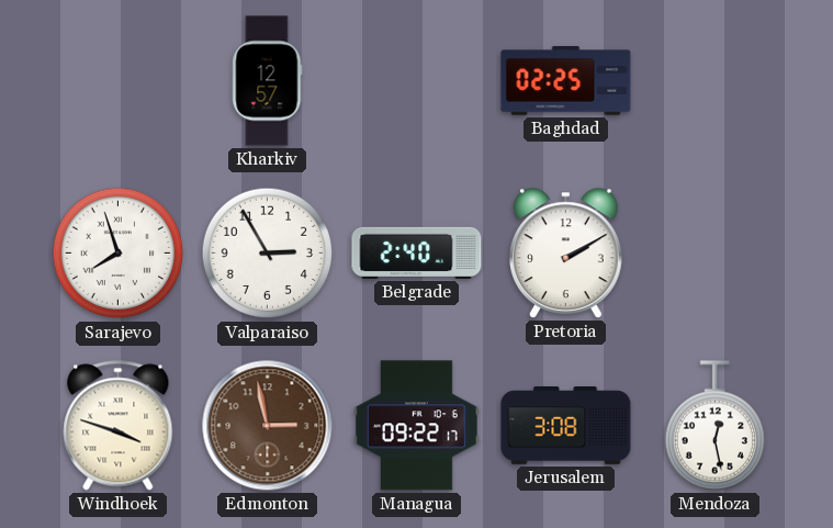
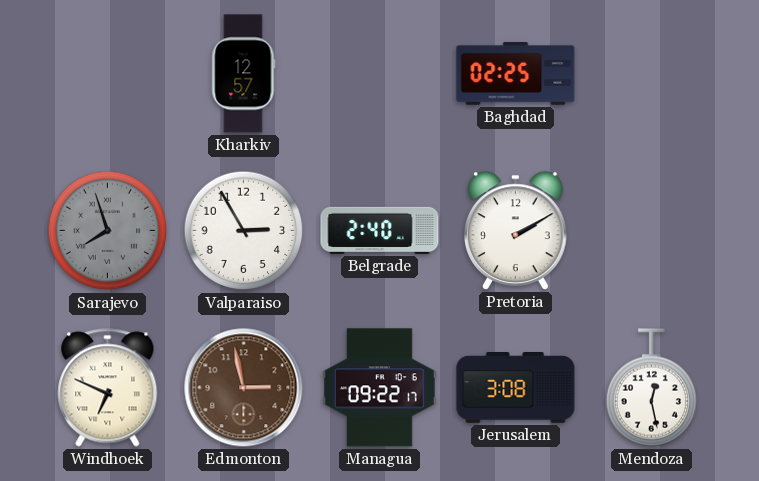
Sarajevo dial: white -> grey (108, 231)
Windhoek: 3:48 -> 6:49 (108, 388)
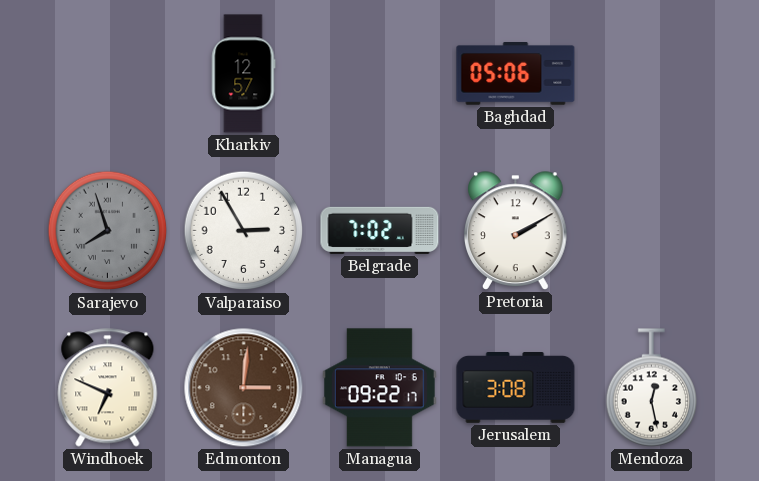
Baghdad: 02:25 -> 05:06 (516, 74)
Belgrade: 2:40 -> 7:02 (380, 230)
Edmonton: 2:58 -> 3:01 (244, 388)
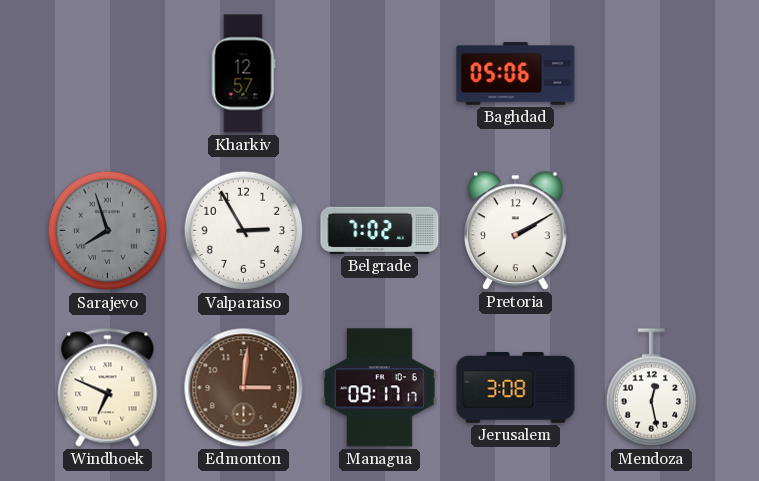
Managua: 09:22 -> 09:17 (379, 388)
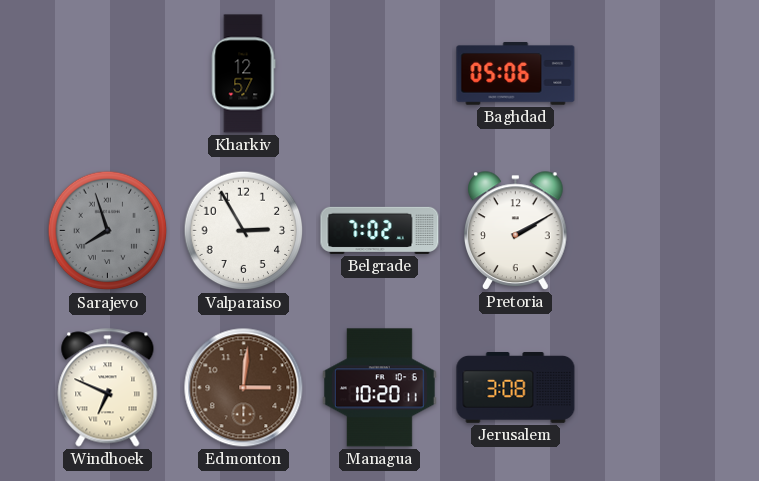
Managua: 09:17 -> 10:20 (379, 388)
Mendoza: 12:28 -> none (651, 388)
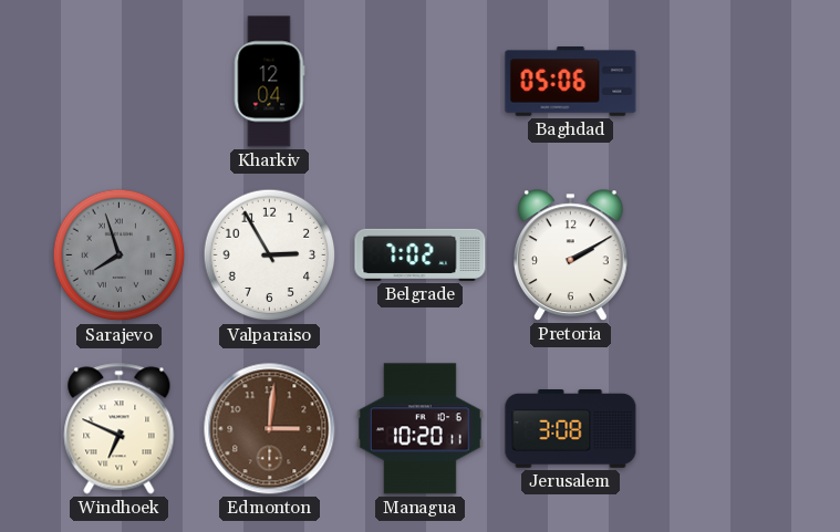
Kharkiv: 12:57 -> 12:04 (269, 82)
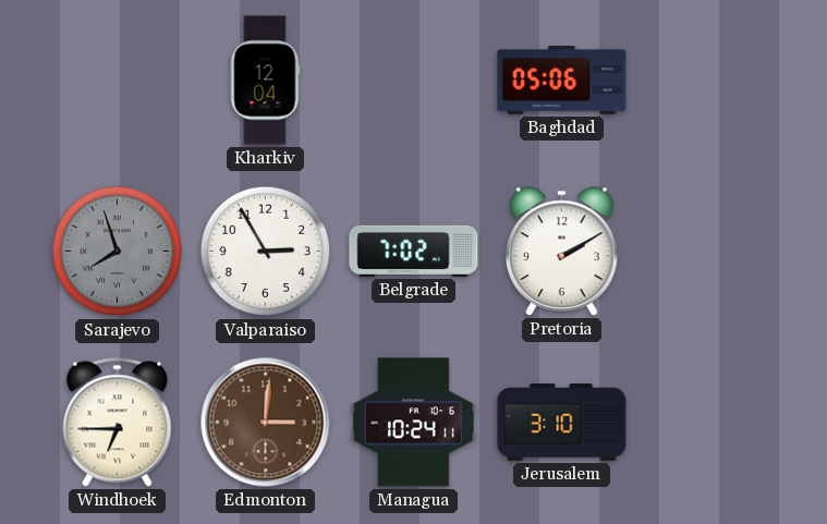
Windhoek: 6:49 -> 6:45 (118, 423)
Managua: 10:20 -> 10:24 (413, 423)
Jerusalem: 3:08 -> 3:10 (562, 423)
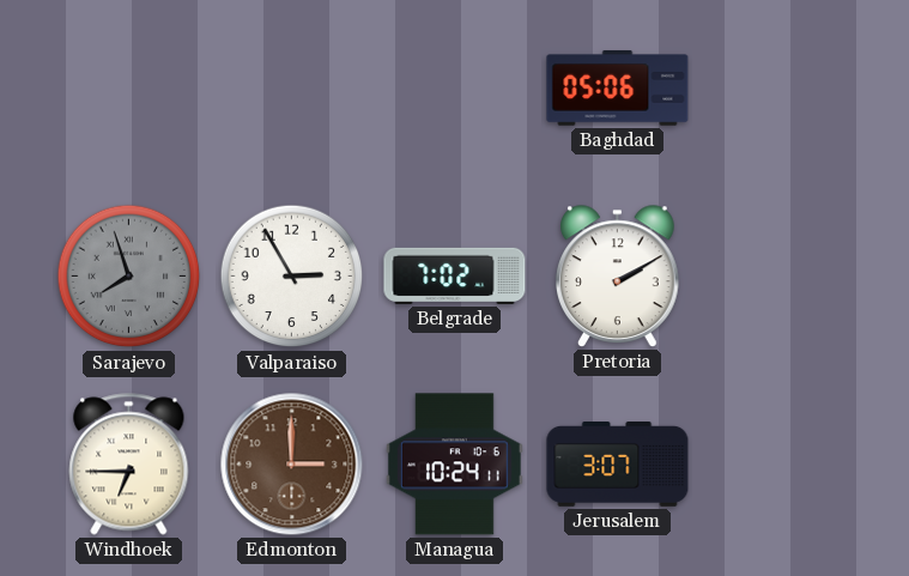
Kharkiv: 12:04 -> none (265, 81)
Edmonton: 3:01 -> 3:00 (292, 465)
Jerusalem: 3:10 -> 3:07 (618, 465)
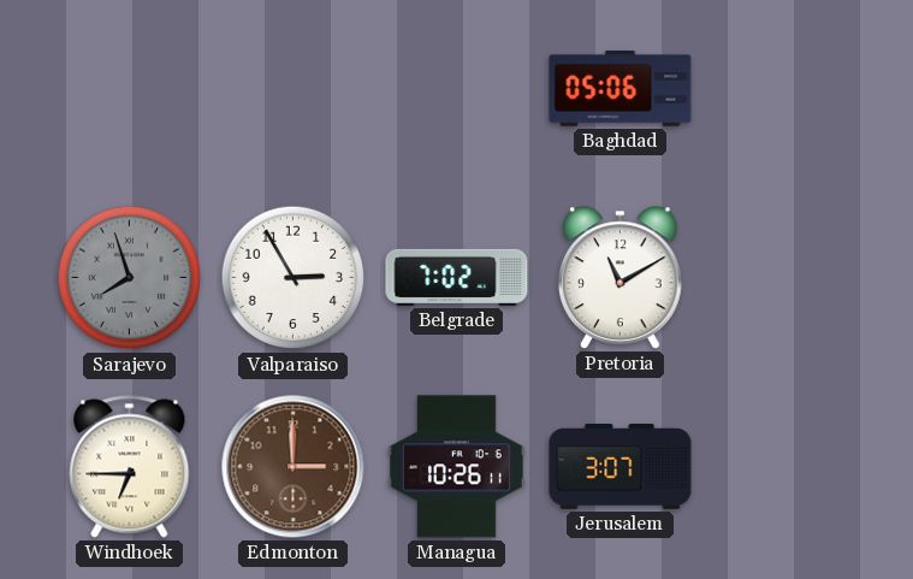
Pretoria: 2:10 -> 11:10 (621, 278)
Managua: 10:24 -> 10:26 (456, 467)
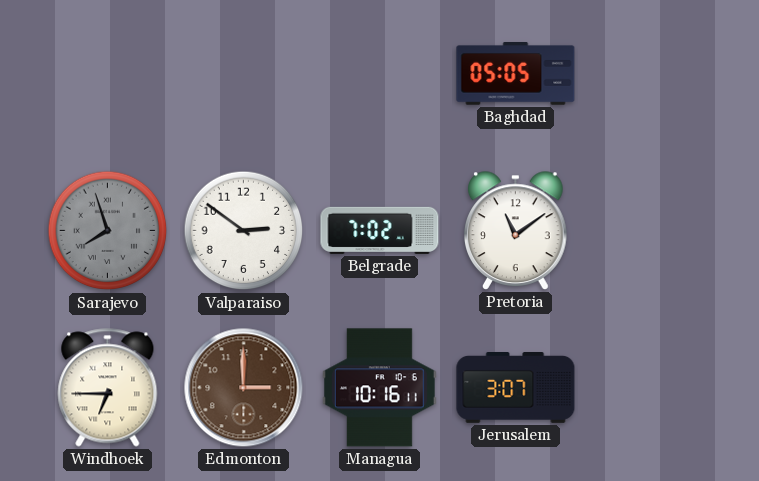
Baghdad: 05:06 -> 05:05 (516, 74)
Valparaiso: 2:55 -> 2:51 (244, 231)
Pretoria: 11:10 -> 11:09 (516, 231)
Managua: 10:26 -> 10:16 (379, 388)
